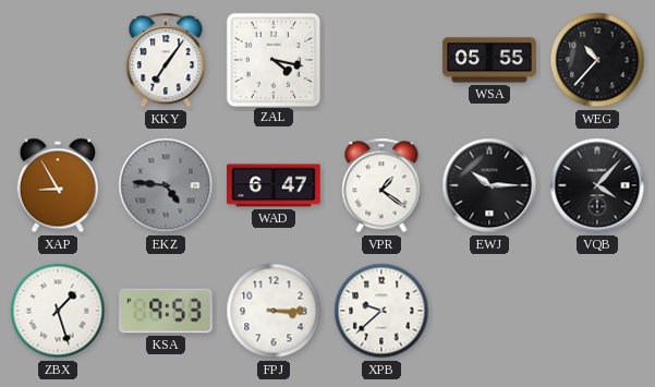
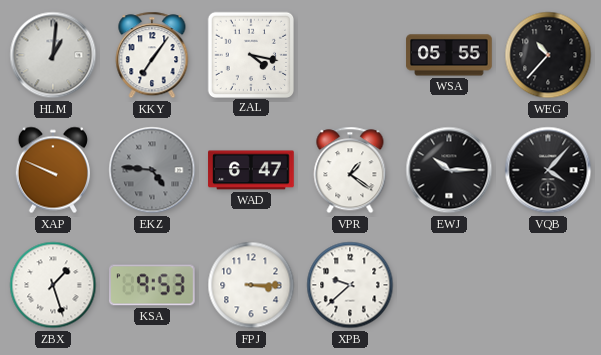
HLM: none -> 1:01 (53, 55)
XAP: 8:55 -> 9:49 (53, 170)
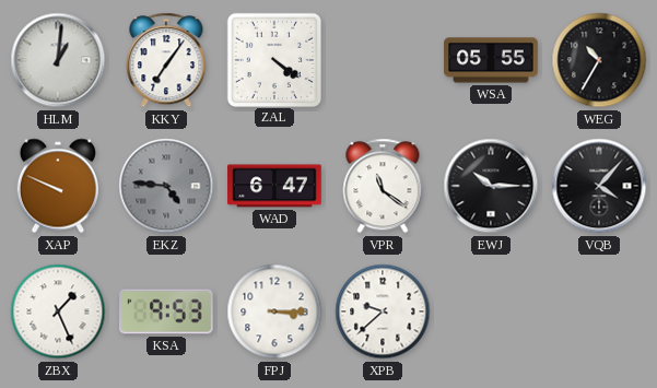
ZAL: 4:17 -> 4:21 (273, 59)
WEG: 10:37 -> 10:35 (599, 60)
VPR: 1:21 -> 11:21 (383, 186)
ZBX: 1:27 -> 1:26 (58, 311)
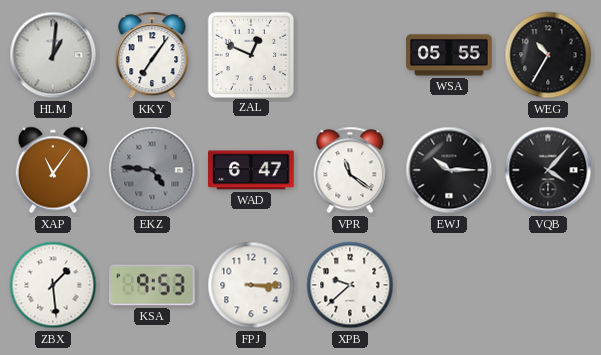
ZAL: 4:21 -> 12:49 (250, 54)
XAP: 9:49 -> 11:06 (53, 170)
ZBX: 1:26 -> 1:29 (53, 285)
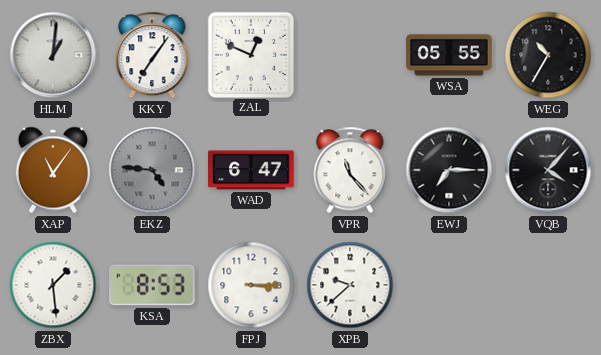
VPR: 11:21 -> 11:23 (350, 170)
EWJ: 10:15 -> 7:15 (449, 170)
KSA: 9:53 -> 8:53 (153, 285)
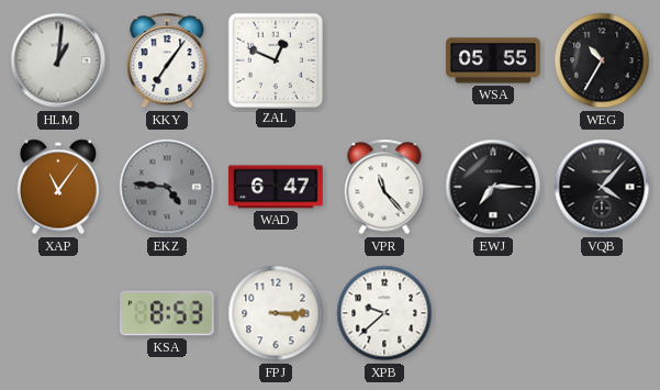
ZBX: 1:29 -> none (53, 285)
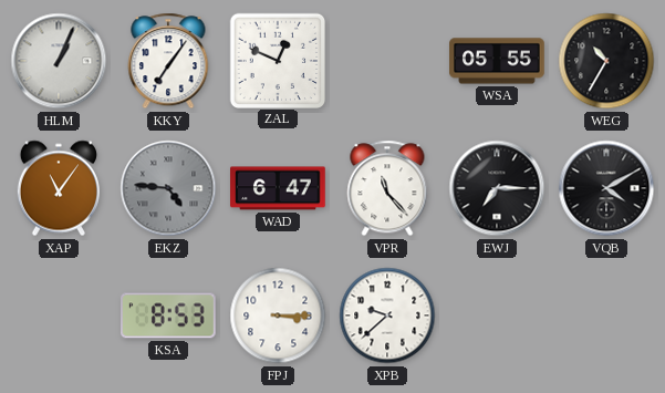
HLM: 1:01 -> 1:04 (59, 61)
VQB: 4:07 -> 4:10 (606, 188)
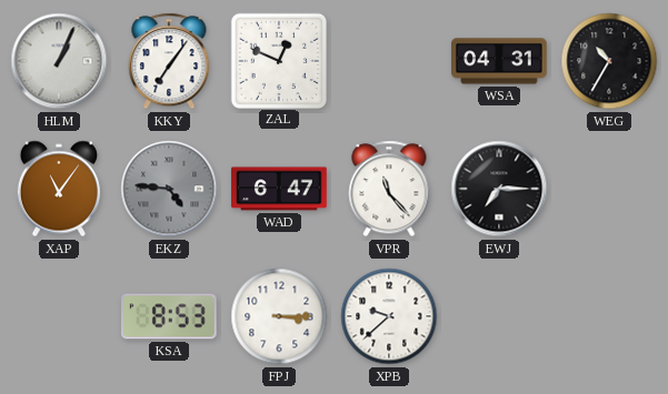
WSA: 05:55 -> 04:31 (499, 61)
VQB: 4:10 -> none (606, 188)
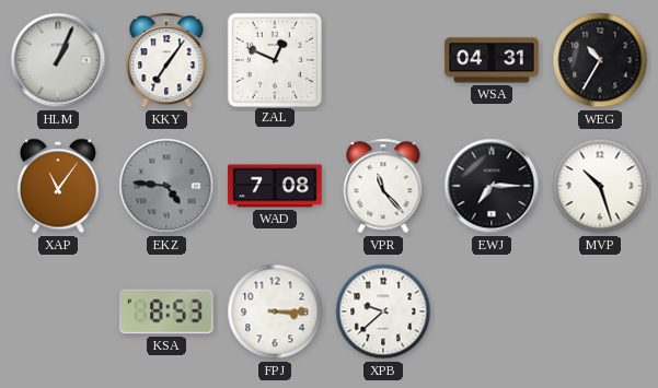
WAD: 6:47 -> 7:08 (275, 186)
MVP: none -> 10:27 (600, 186)
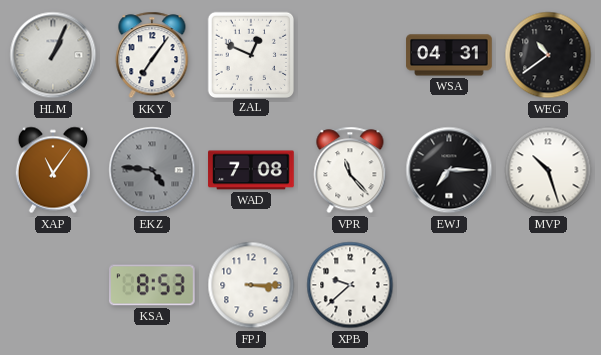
WEG: 10:35 -> 10:39 (548, 55)
